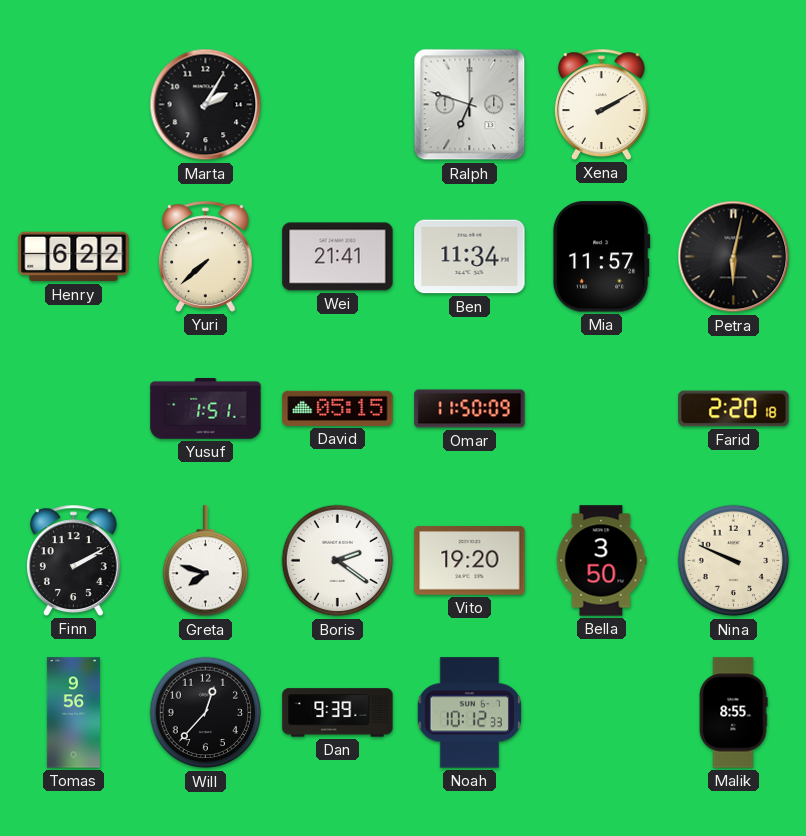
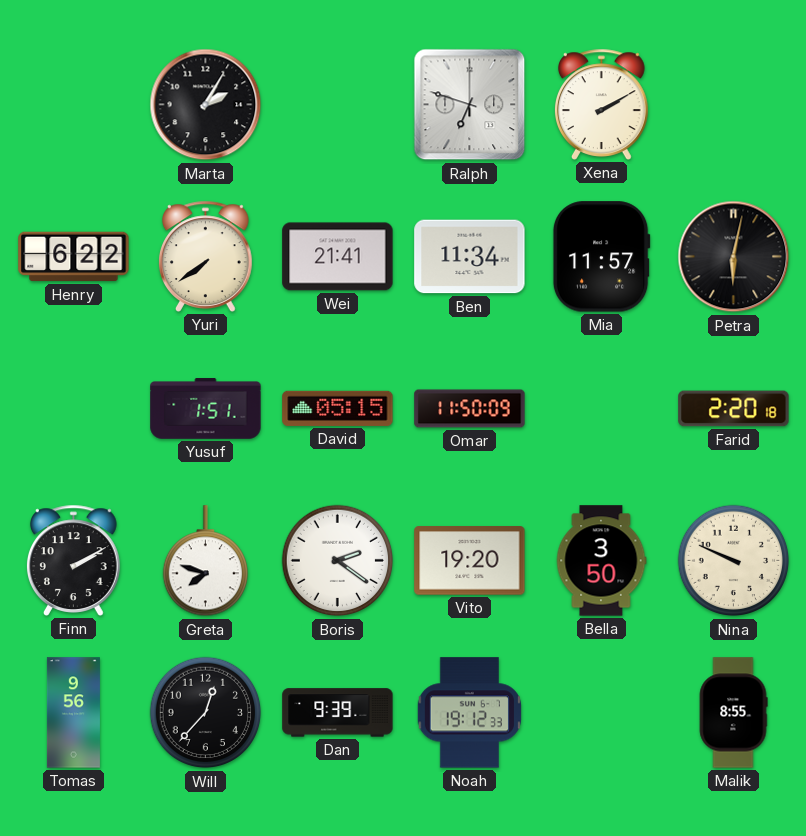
Yuri: 7:38 -> 7:39 (206, 256)
Noah: 10:12 -> 19:12 (469, 713)
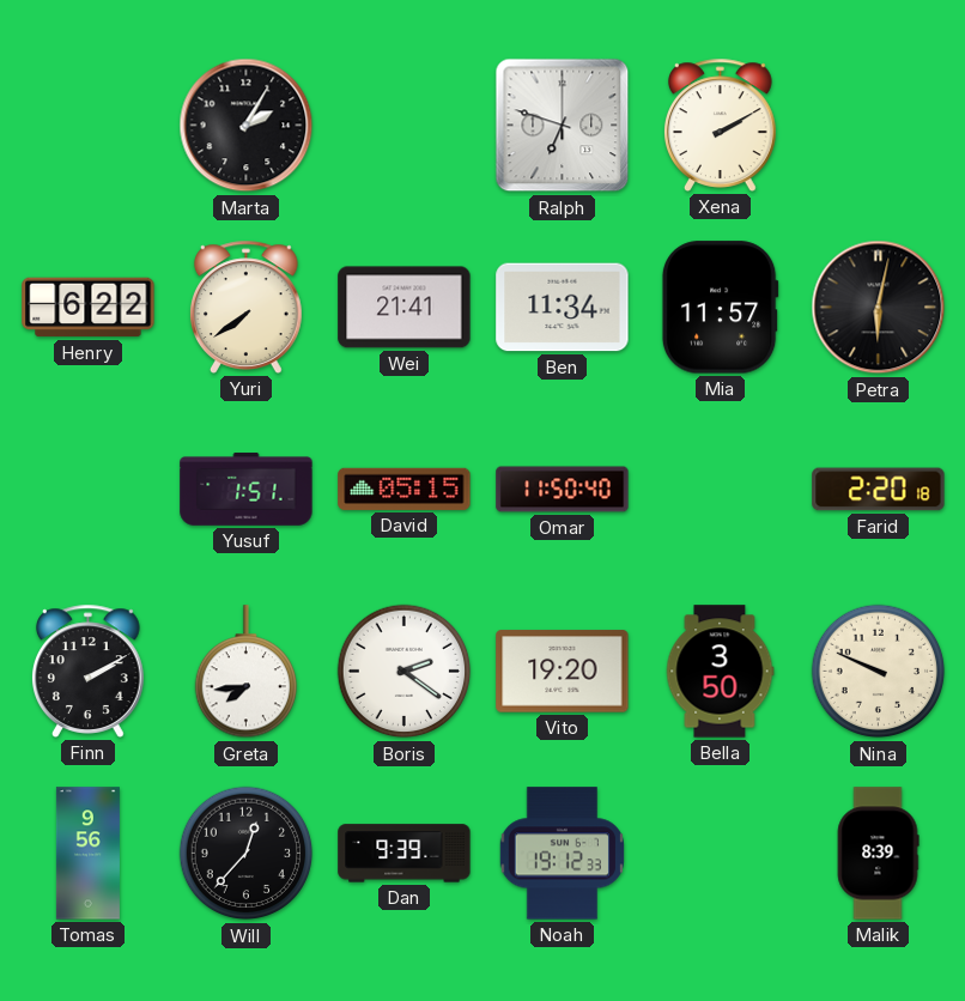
Omar: 11:50:09 -> 11:50:40 (563, 490)
Greta: 7:48 -> 7:44 (245, 672)
Malik: 8:55 -> 8:39 (878, 854)
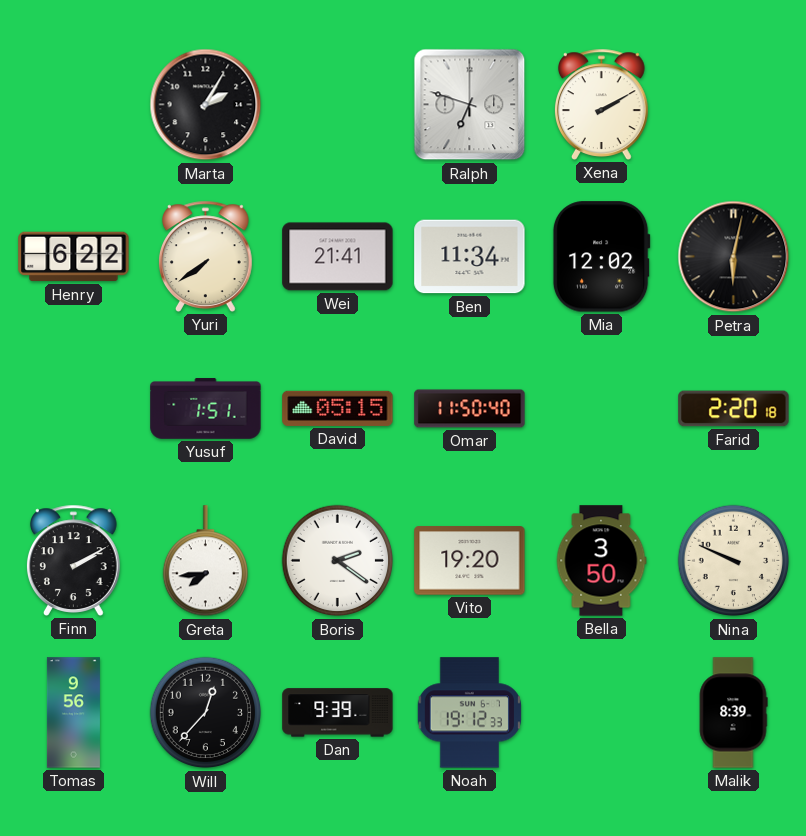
Mia: 11:57 -> 12:02 (601, 257)
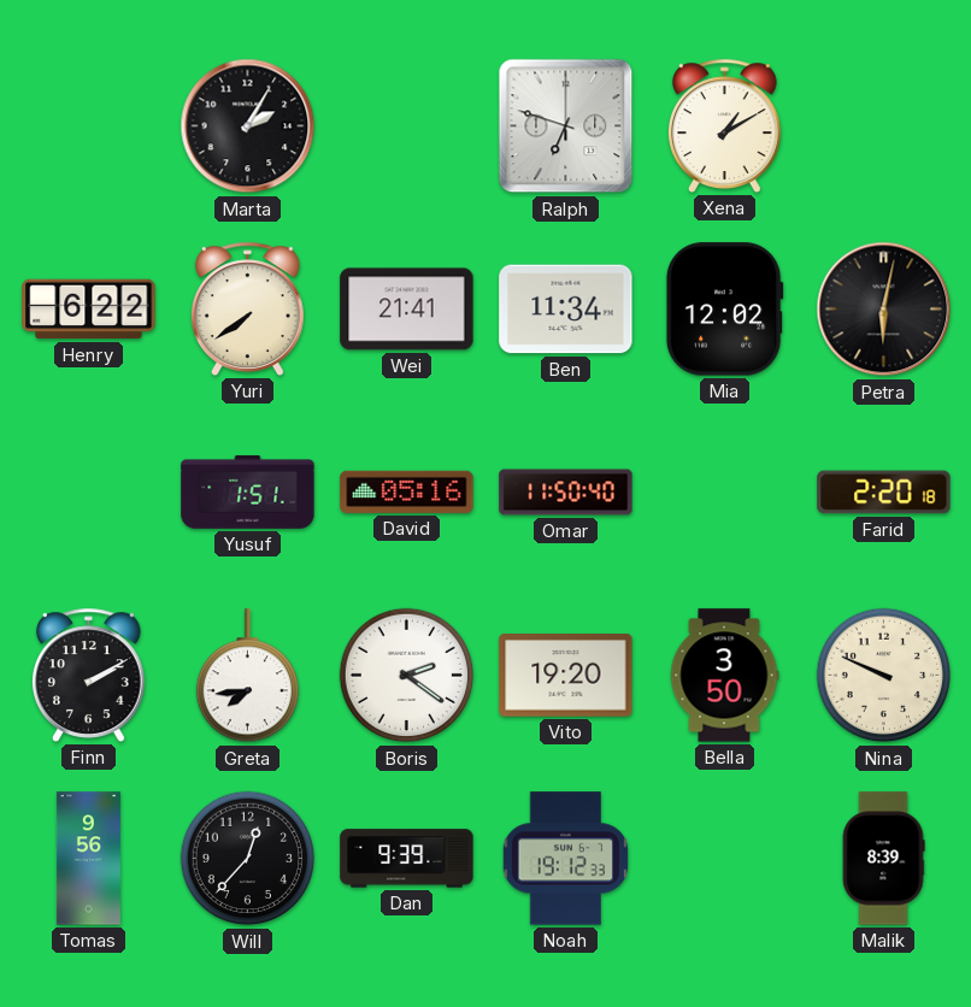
Xena: 2:10 -> 1:10 (725, 125)
David: 05:15 -> 05:16 (407, 491)
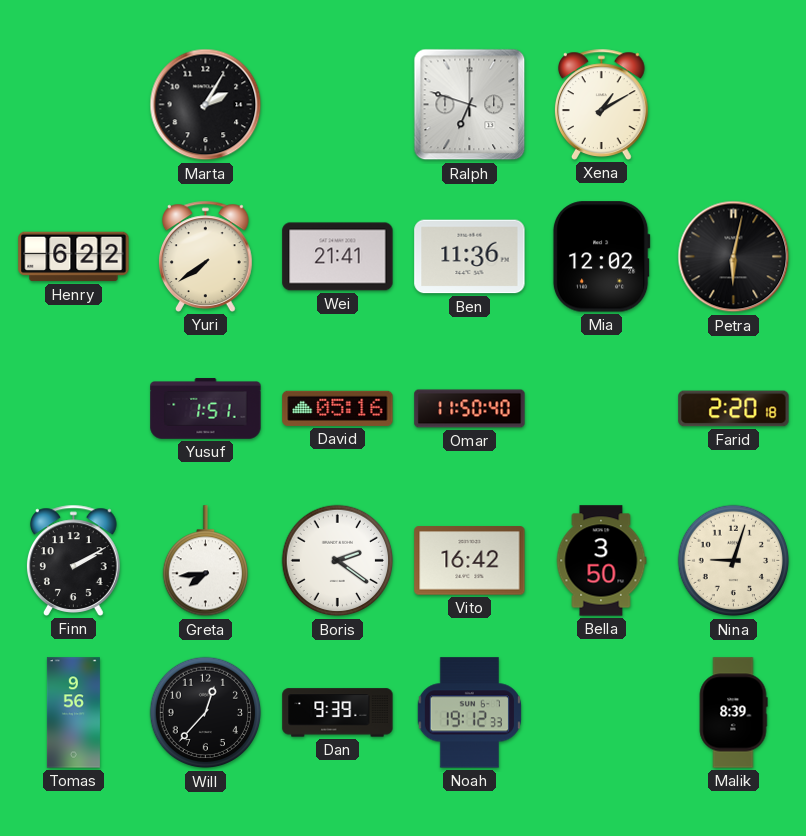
Ben: 11:34 -> 11:36 (470, 257)
Vito: 19:20 -> 16:42 (470, 561)
Nina: 9:49 -> 9:03 (734, 561)
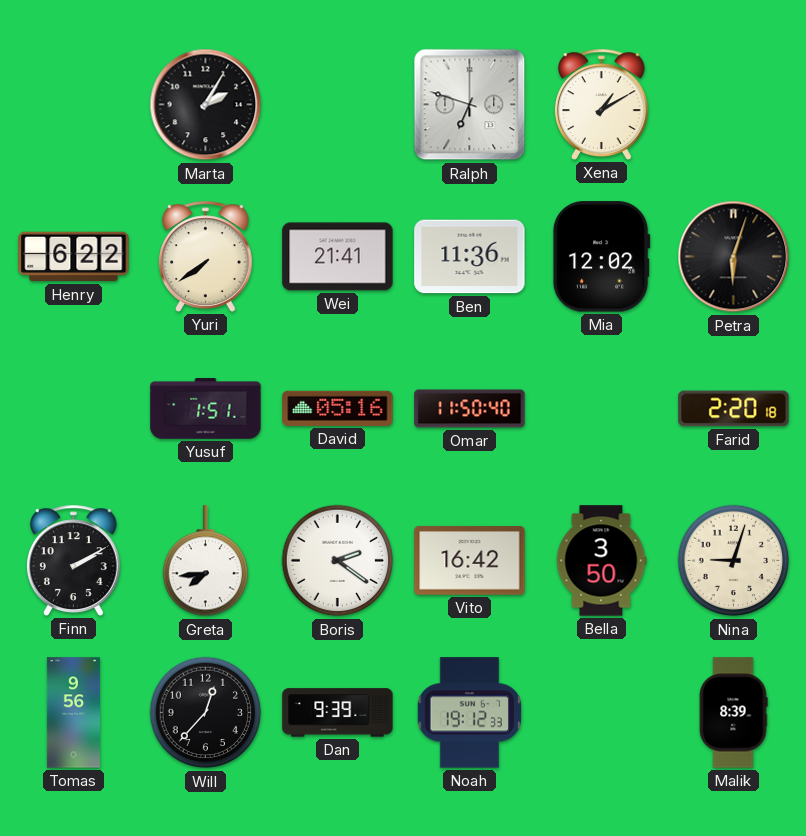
Petra: 6:02 -> 6:03 (734, 257)
